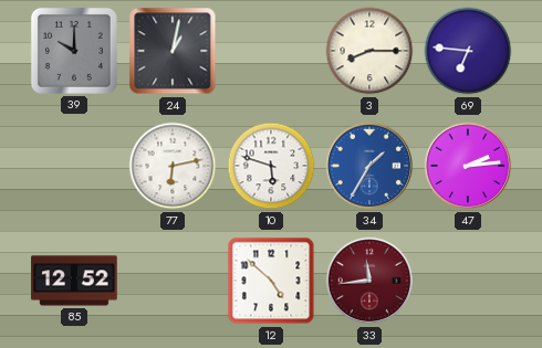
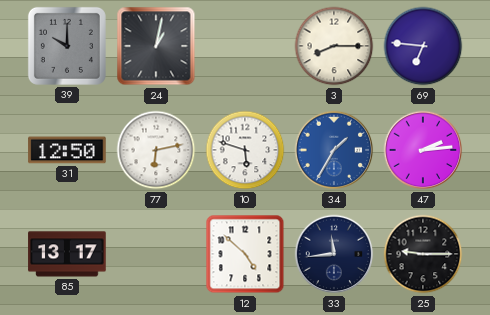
31: none -> 12:50 (67, 150)
85: 12:52 -> 13:17 (67, 254)
33 dial: burgundy -> navy (334, 254)
25: none -> 9:15 (423, 254)
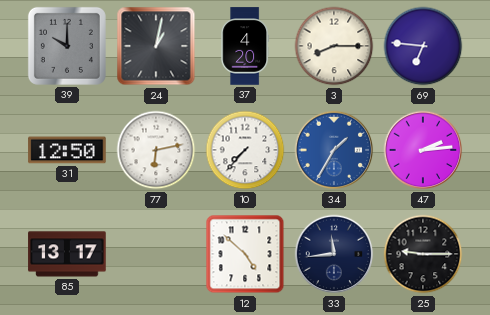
37: none -> 4:20 (245, 46)
10: 5:48 -> 7:37 (245, 150)
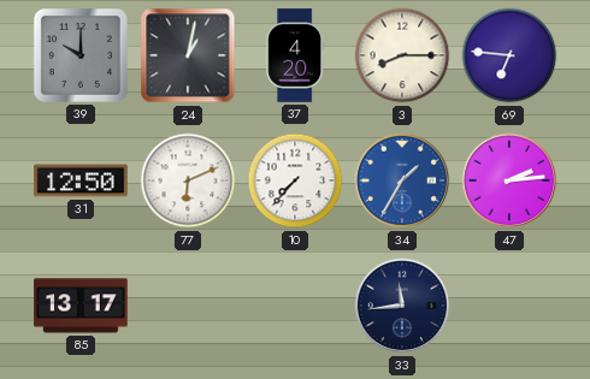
77: 6:13 -> 6:11 (188, 180)
12: 4:52 -> none (245, 254)
25: 9:15 -> none (423, 254)
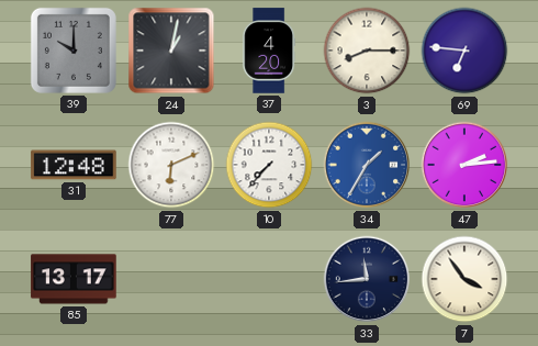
31: 12:50 -> 12:48 (74, 165)
7: none -> 3:54 (464, 279)
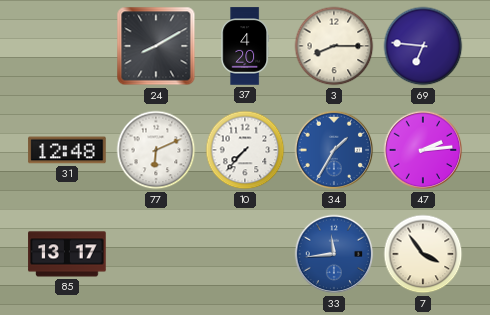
39: 10:00 -> none (74, 51)
24: 1:02 -> 8:10 (156, 46)
33 dial: navy -> blue (334, 254)
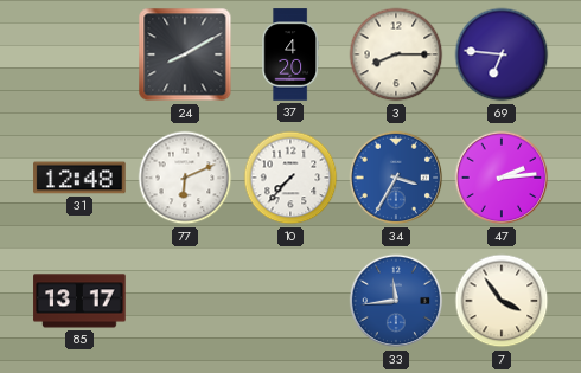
34: 1:35 -> 3:35 (396, 178)
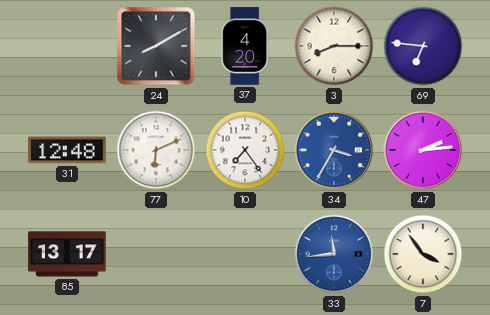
10: 7:37 -> 7:24 (245, 150)
